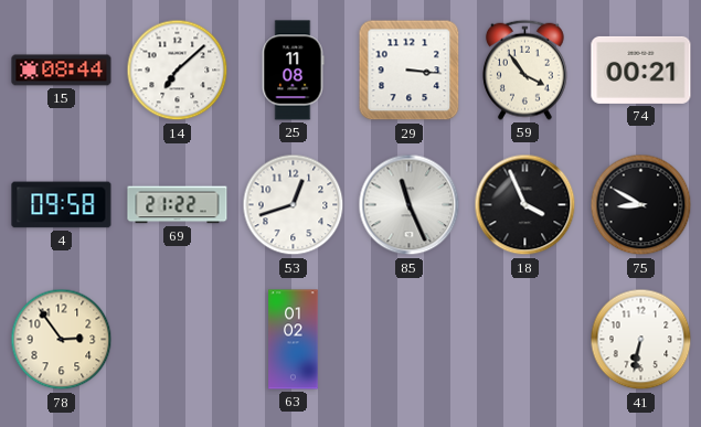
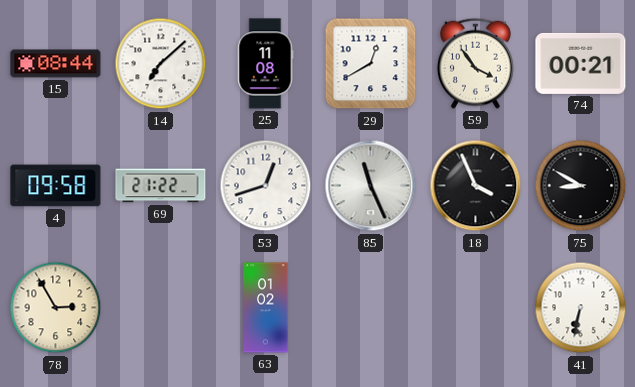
29: 3:16 -> 12:40 (371, 64)
78: 2:54 -> 2:55 (56, 308)
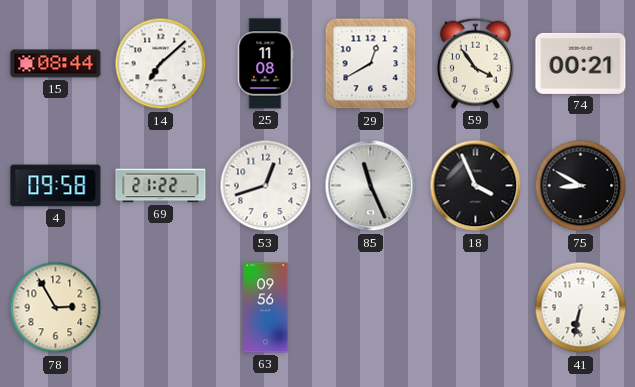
63: 01:02 -> 09:56 (266, 308)
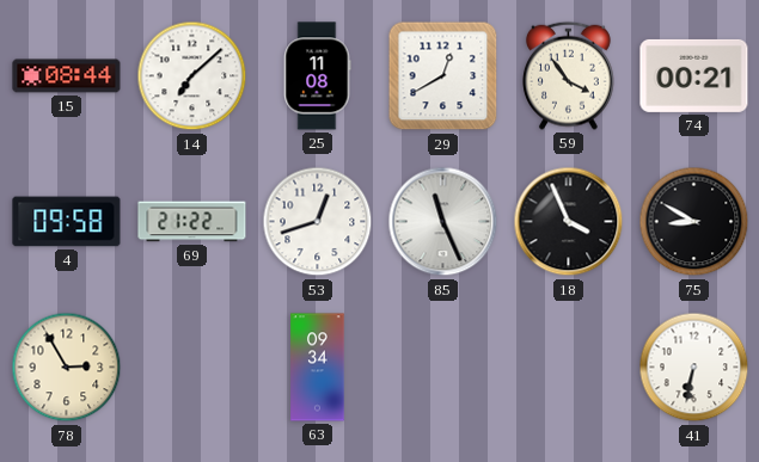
63: 09:56 -> 09:34 (318, 368)
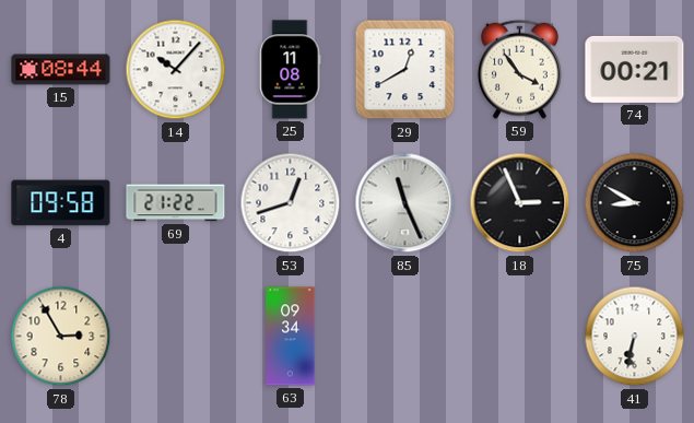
14: 7:08 -> 10:07 (176, 70)
18: 3:56 -> 2:56 (520, 203)
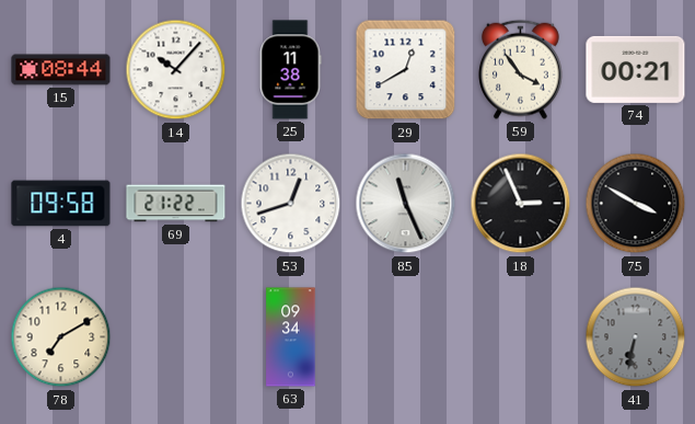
25: 11:08 -> 11:38 (290, 70)
75: 8:50 -> 3:50 (636, 204)
78: 2:55 -> 7:10 (61, 337)
41 dial: white -> grey (636, 337)
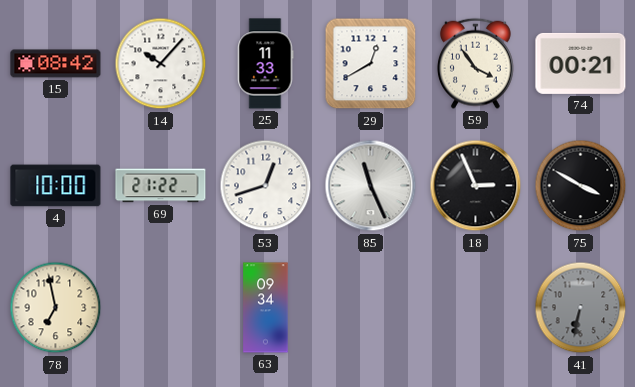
15: 08:44 -> 08:42 (56, 64)
25: 11:38 -> 11:33 (265, 64)
4: 09:58 -> 10:00 (56, 186)
78: 7:10 -> 6:58 (56, 308)
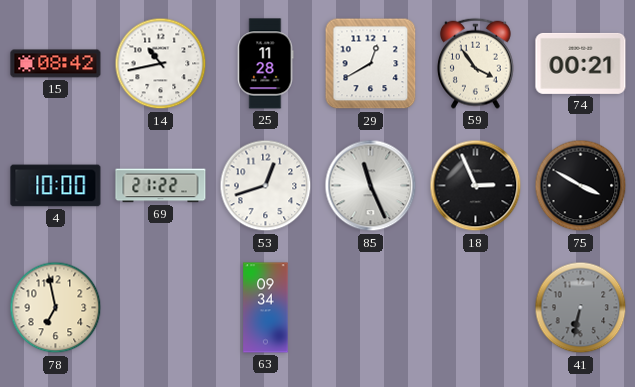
14: 10:07 -> 10:43 (161, 64)
25: 11:33 -> 11:28 (265, 64)
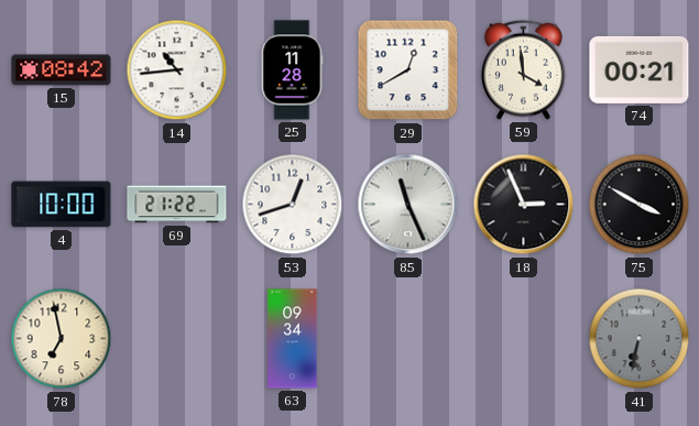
14: 10:43 -> 10:44 (177, 70)
59: 3:54 -> 3:59 (524, 69)
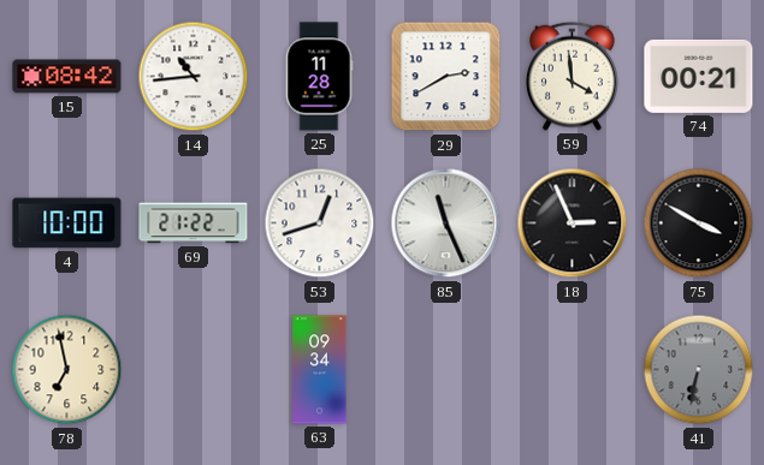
29: 12:40 -> 2:40 (446, 77)
